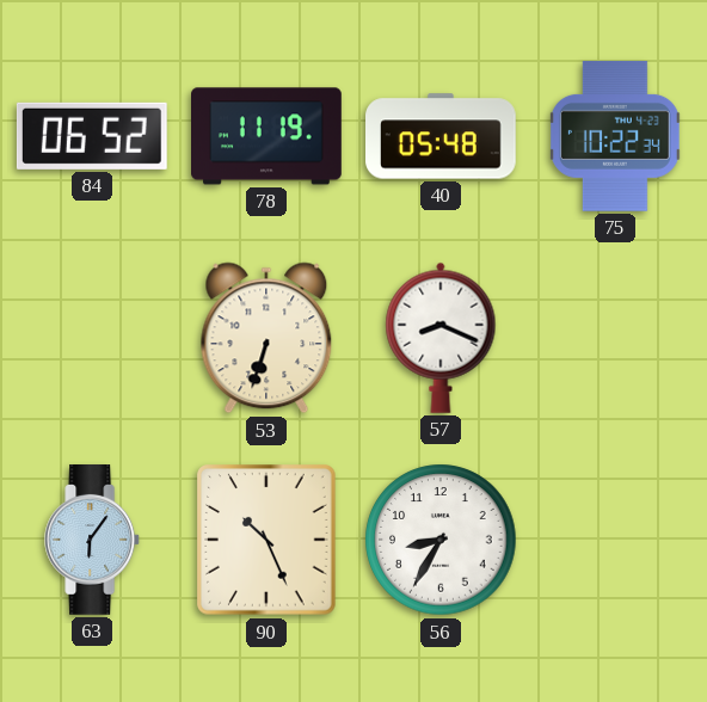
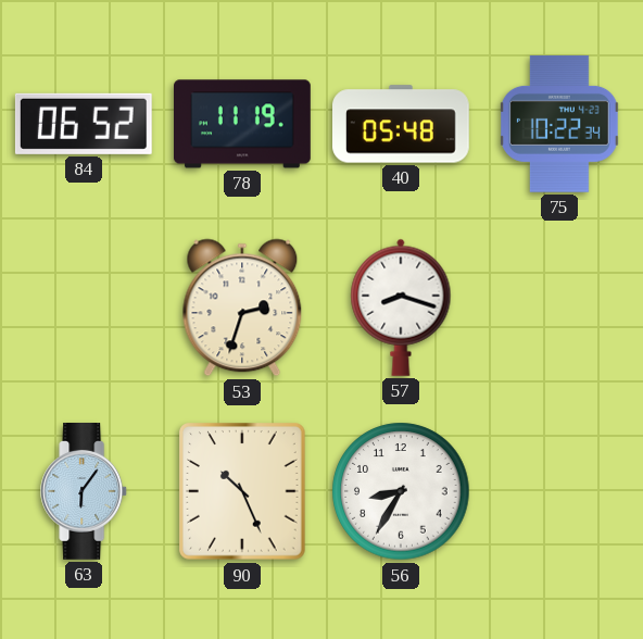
53: 6:33 -> 2:33 (242, 308)
57: 8:19 -> 8:18 (401, 308)
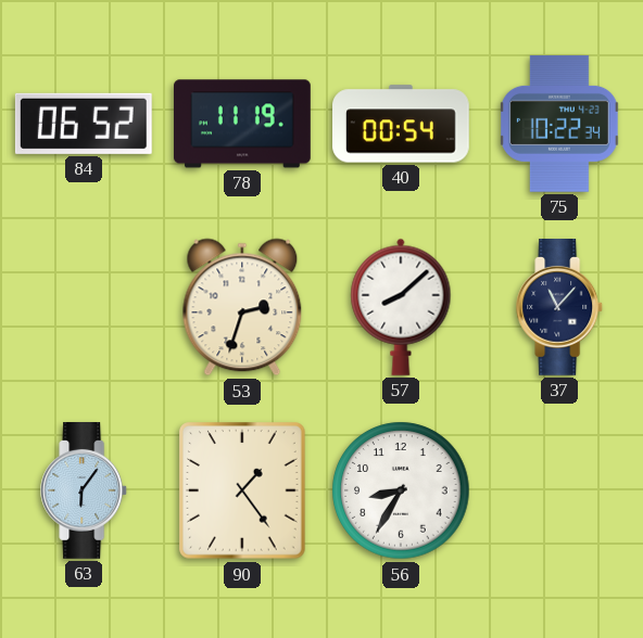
40: 05:48 -> 00:54 (402, 124)
57: 8:18 -> 8:08 (401, 307)
37: none -> 11:07 (560, 308)
90: 10:26 -> 1:24 (242, 490)
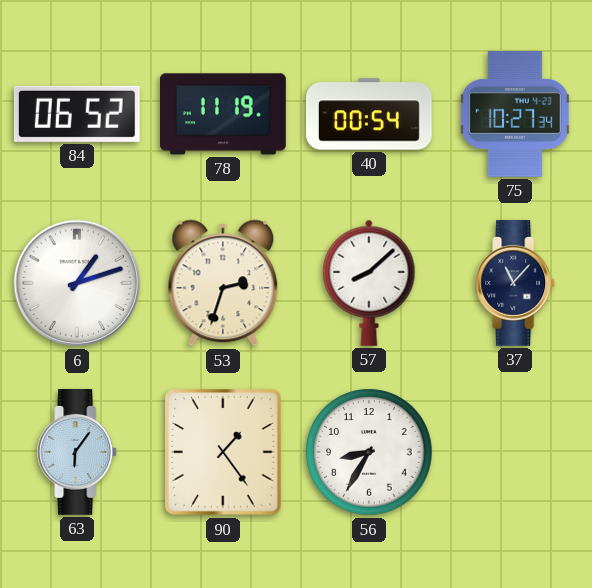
75: 10:22 -> 10:27 (515, 114)
6: none -> 1:12 (77, 283)
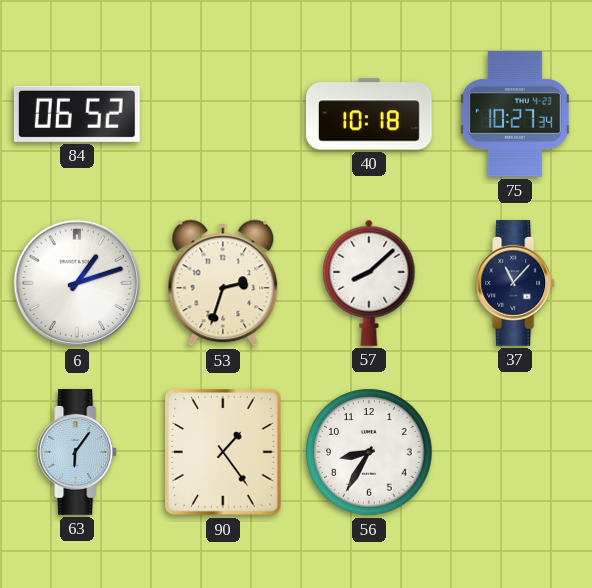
78: 11:19 -> none (224, 114)
40: 00:54 -> 10:18 (370, 114)
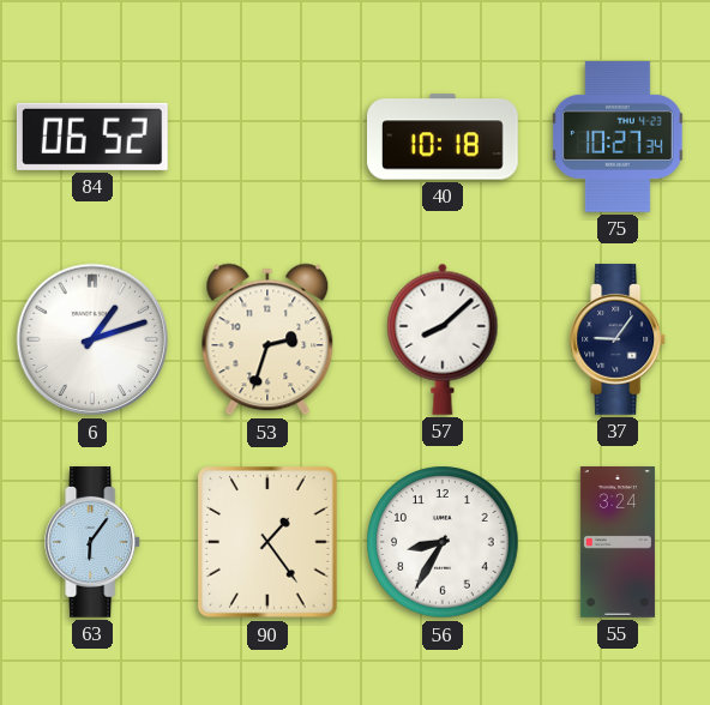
37: 11:07 -> 9:06 (619, 341)
55: none -> 3:24 (618, 543)
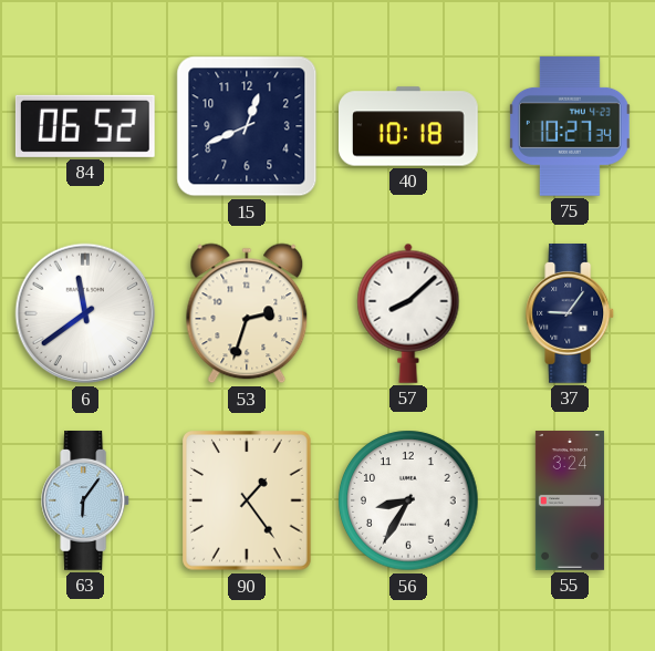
15: none -> 12:41 (247, 126)
6: 1:12 -> 11:39 (85, 313)
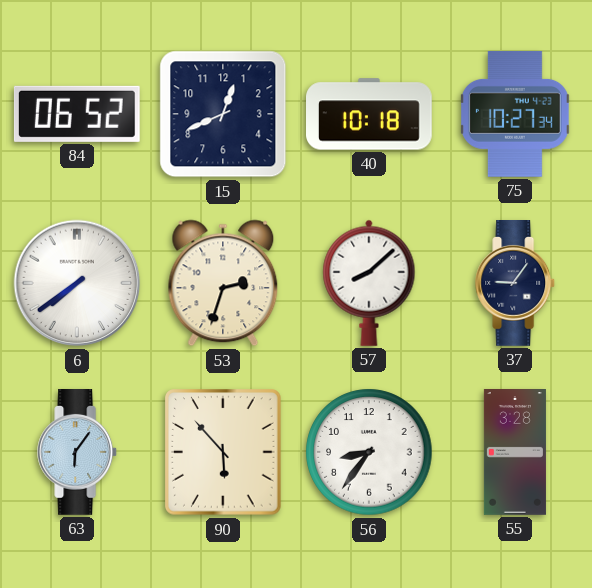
6: 11:39 -> 7:39 (77, 283)
90: 1:24 -> 5:53 (223, 452)
56: 8:35 -> 8:36 (369, 452)
55: 3:24 -> 3:28 (515, 453)
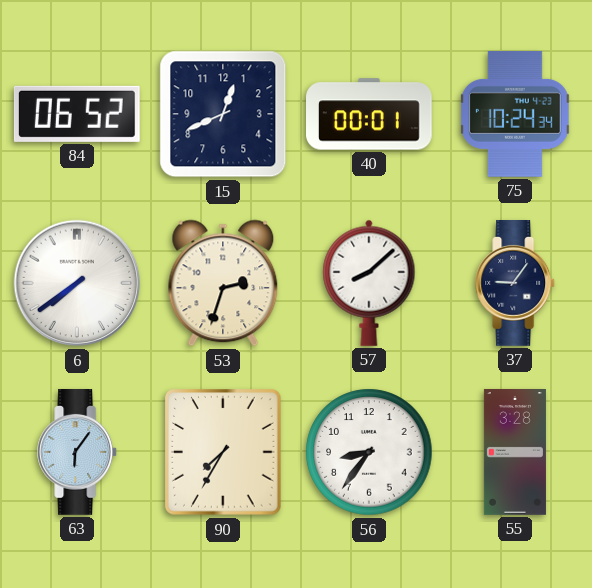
40: 10:18 -> 00:01 (370, 114)
75: 10:27 -> 10:24 (515, 114)
90: 5:53 -> 7:35 (223, 452)
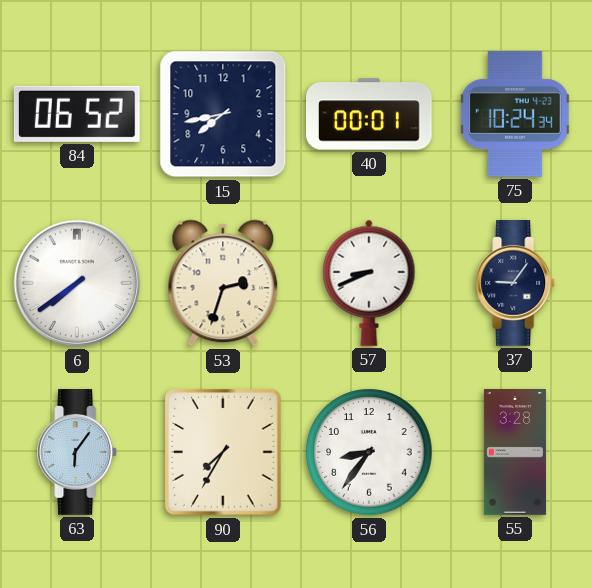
15: 12:41 -> 7:43 (223, 114)
57: 8:08 -> 8:41 (369, 283)
